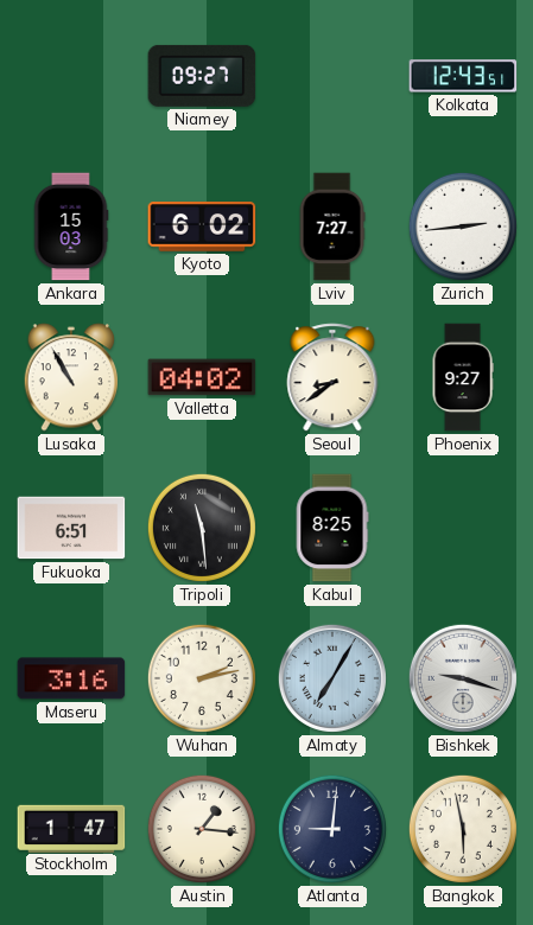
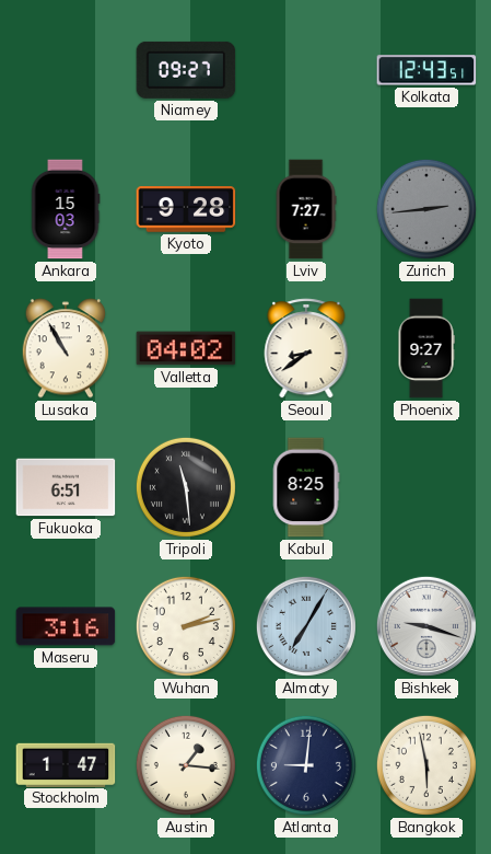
Kyoto: 6:02 -> 9:28 (186, 210)
Zurich dial: white -> grey (426, 209)
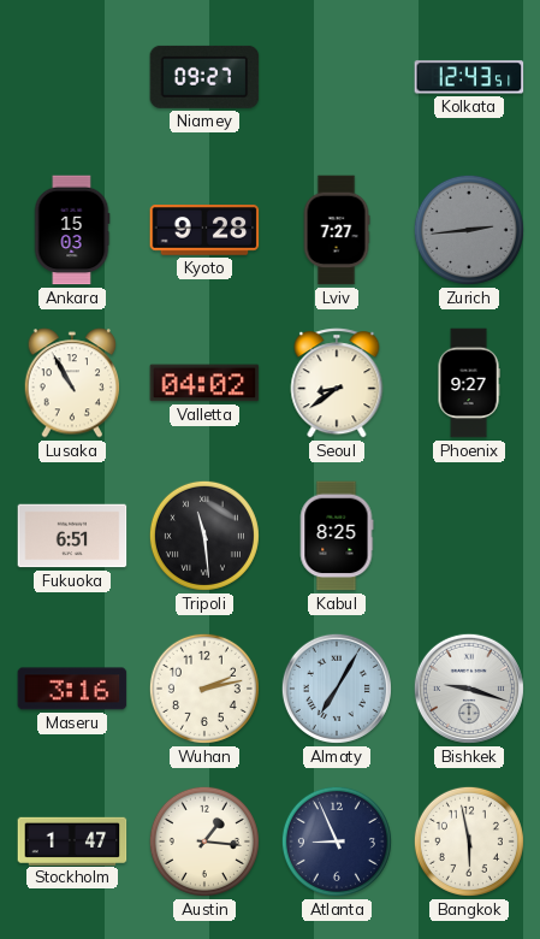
Atlanta: 9:01 -> 8:56 (337, 841)
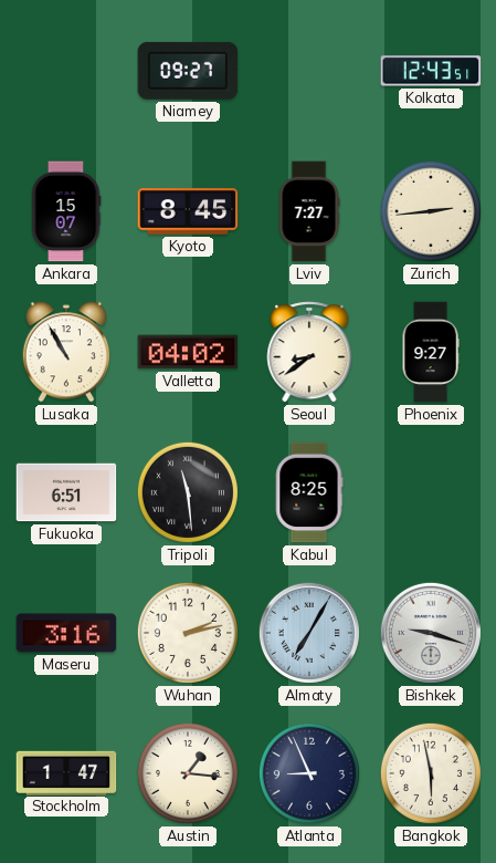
Ankara: 15:03 -> 15:07 (66, 211)
Kyoto: 9:28 -> 8:45 (188, 212)
Zurich dial: grey -> cream (431, 211)
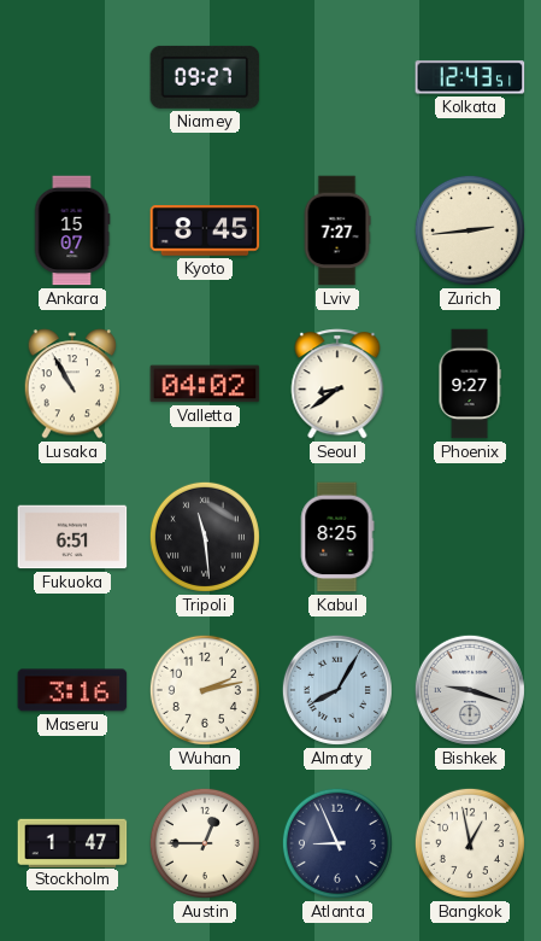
Almaty: 7:05 -> 8:05 (337, 690)
Austin: 1:16 -> 12:45 (205, 843)
Bangkok: 5:58 -> 12:58 (470, 843)
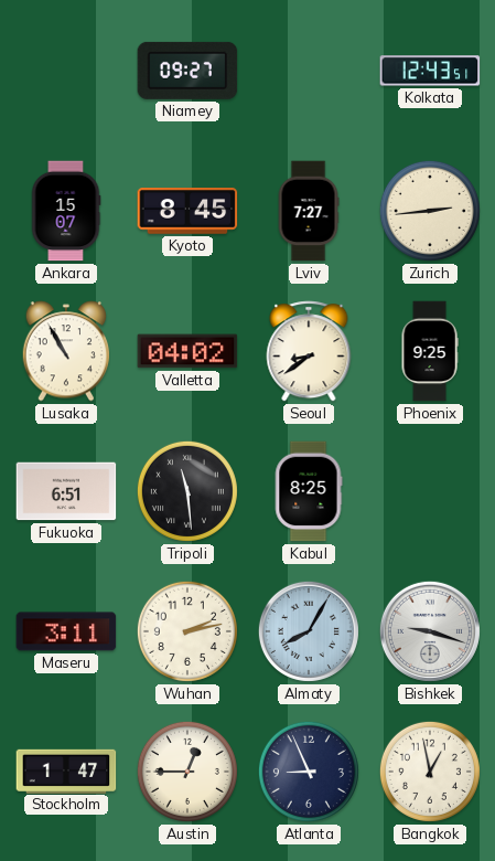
Phoenix: 9:27 -> 9:25 (430, 351)
Maseru: 3:16 -> 3:11 (66, 631)
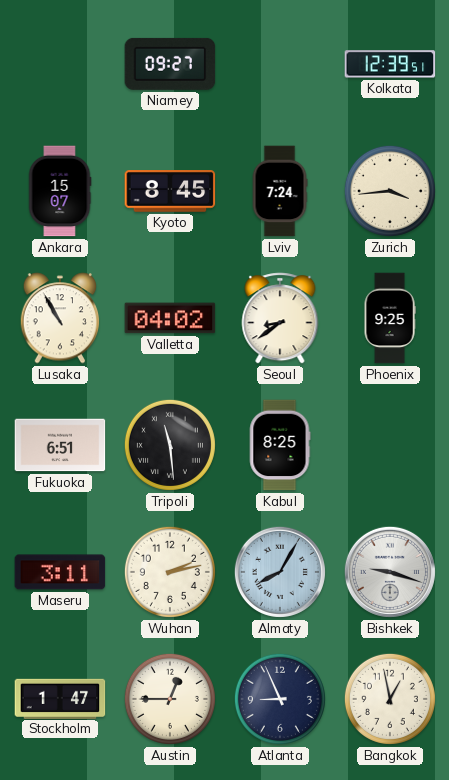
Kolkata: 12:43 -> 12:39 (390, 64)
Lviv: 7:27 -> 7:24 (280, 191)
Zurich: 2:44 -> 3:44 (390, 191)
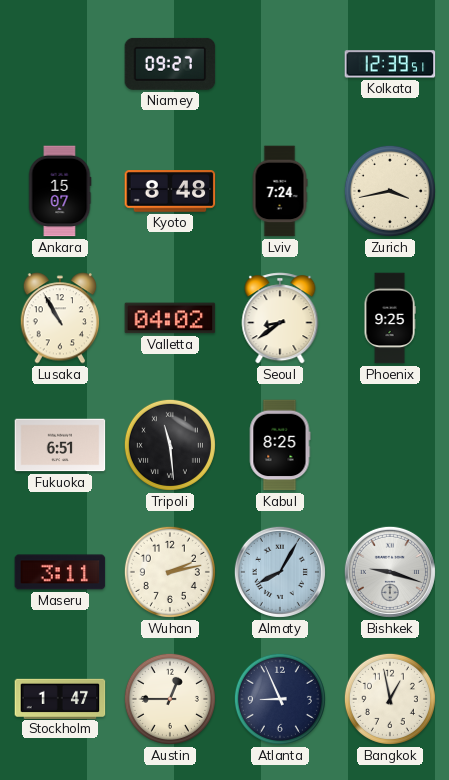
Kyoto: 8:45 -> 8:48 (170, 192)
Zurich: 3:44 -> 3:43 (390, 191)
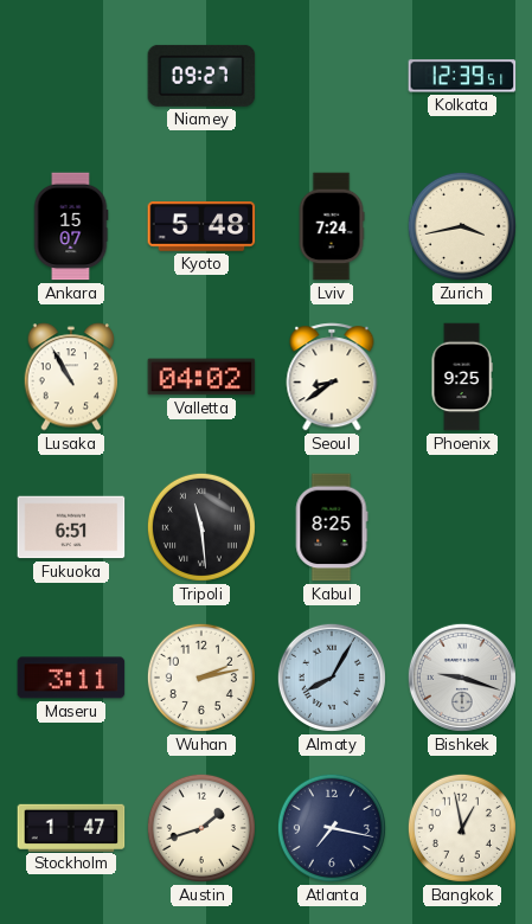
Kyoto: 8:48 -> 5:48 (201, 227)
Austin: 12:45 -> 1:42 (201, 828)
Atlanta: 8:56 -> 7:17 (332, 828)
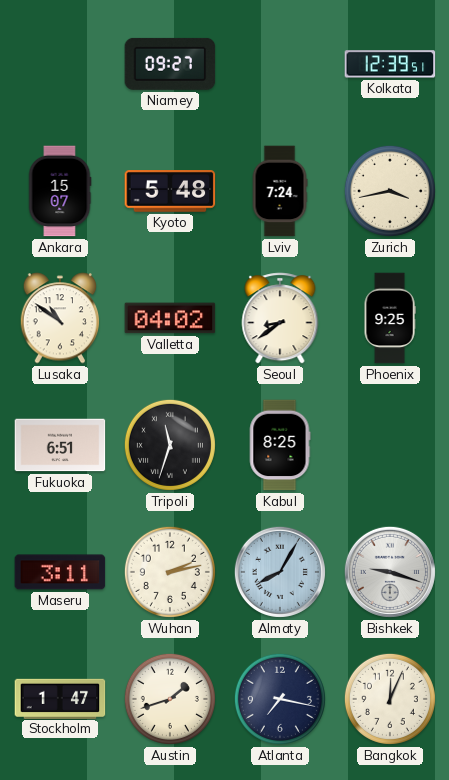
Lusaka: 10:55 -> 10:51 (60, 318)
Tripoli: 11:29 -> 11:33 (170, 445)
Bangkok: 12:58 -> 12:04 (390, 699)
